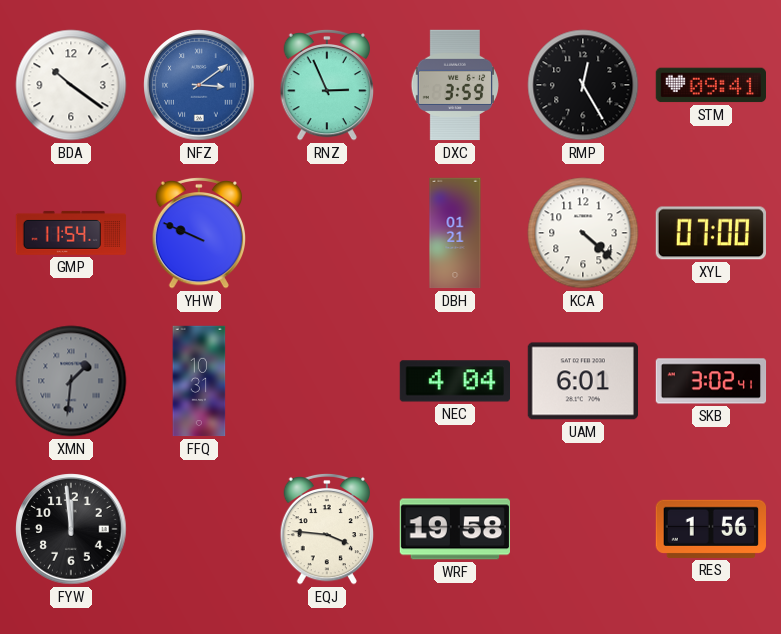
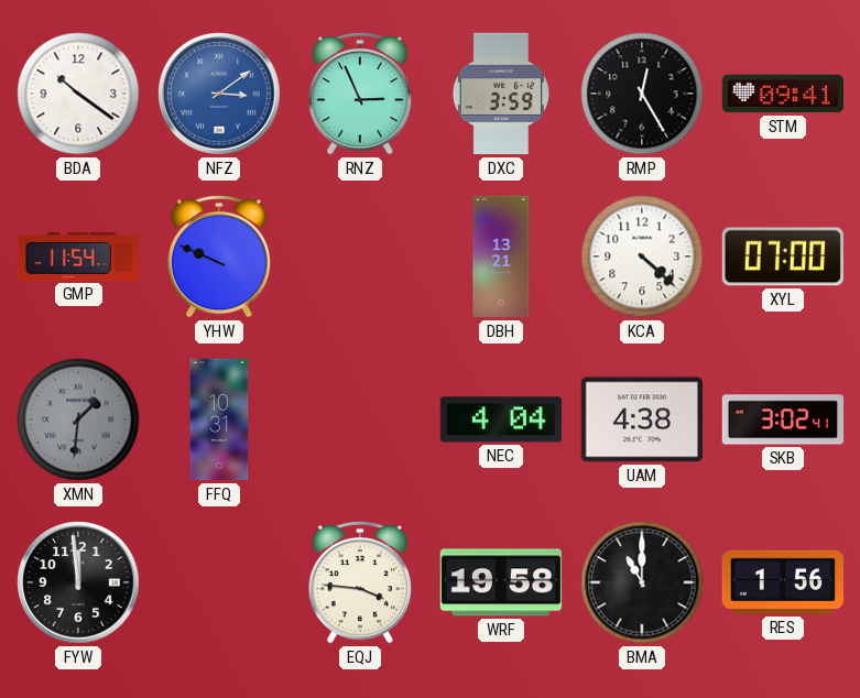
DBH: 01:21 -> 13:21 (501, 257)
UAM: 6:01 -> 4:38 (641, 419)
BMA: none -> 11:00 (642, 582)
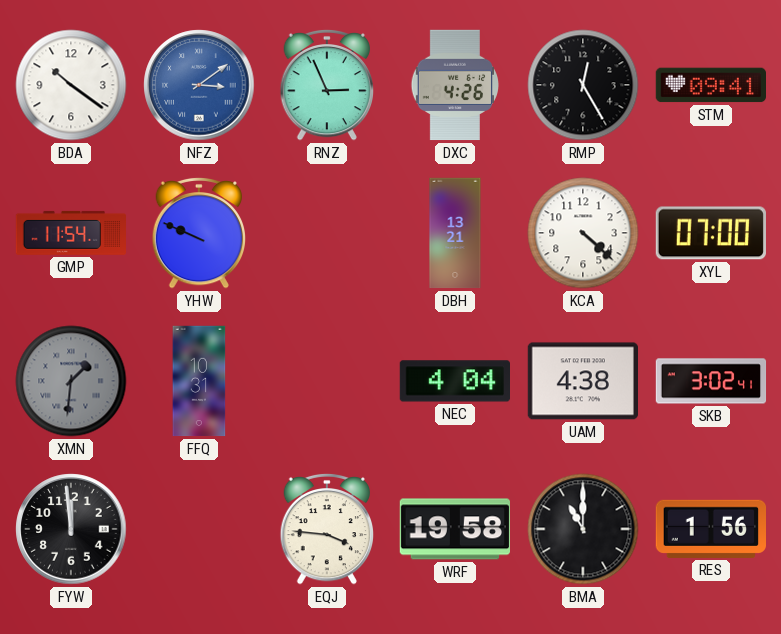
DXC: 3:59 -> 4:26 (454, 85)
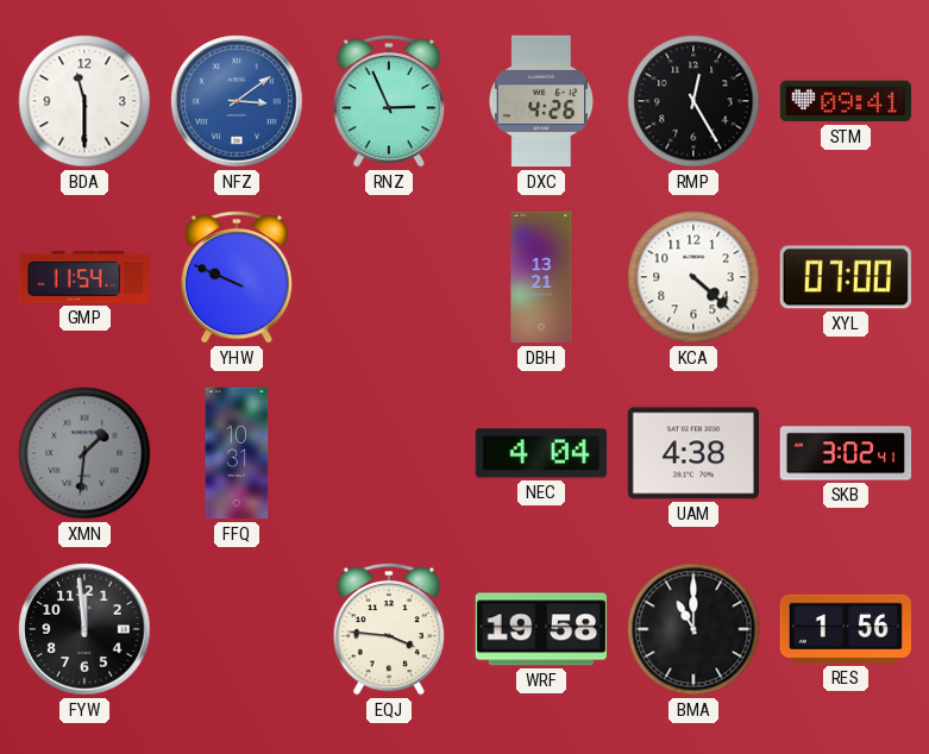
BDA: 10:21 -> 11:30 (84, 101)
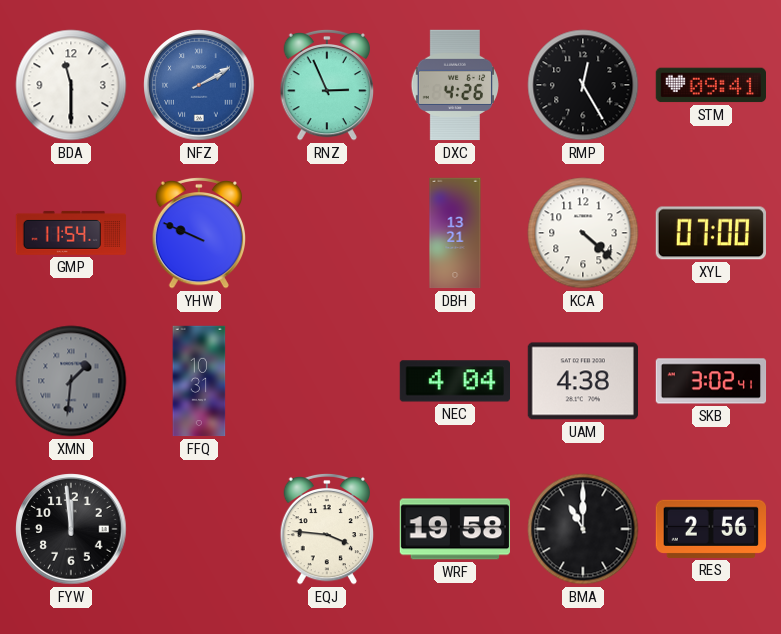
NFZ: 3:09 -> 2:10 (199, 85)
RES: 1:56 -> 2:56 (710, 529)
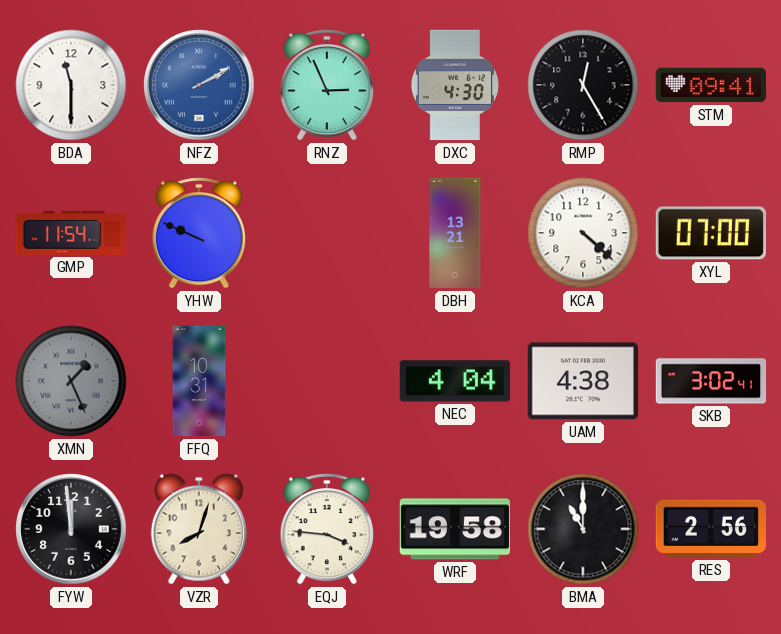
DXC: 4:26 -> 4:30 (454, 85)
XMN: 1:31 -> 1:26 (71, 381)
VZR: none -> 8:03 (199, 529)
